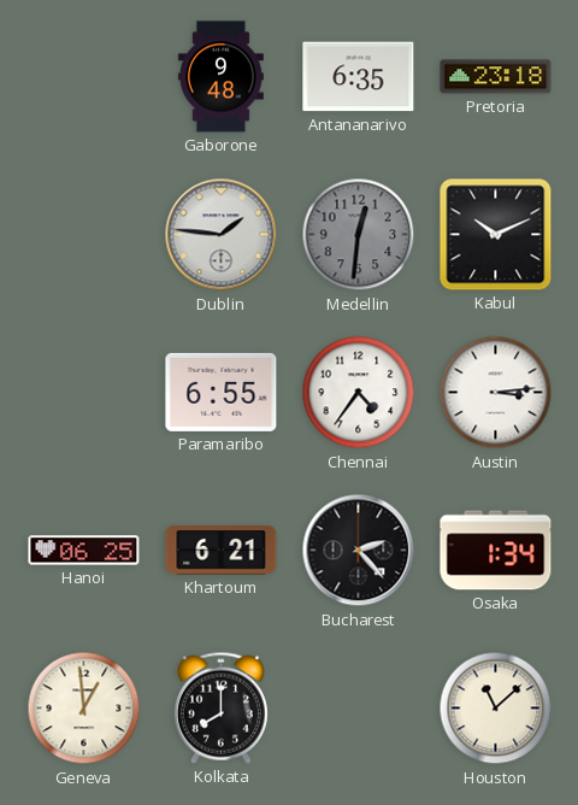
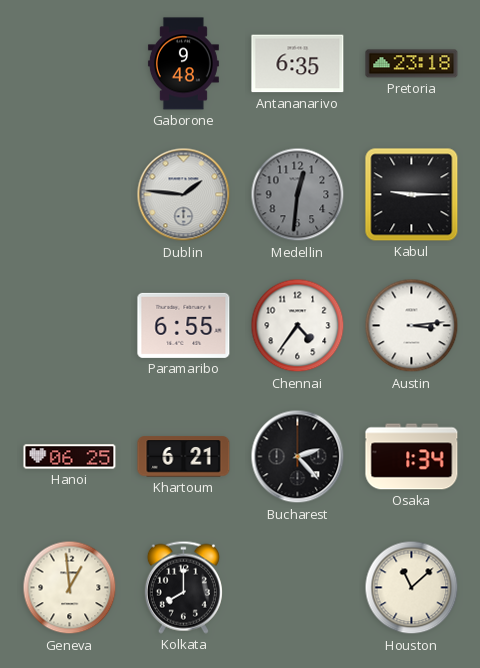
Kabul: 10:11 -> 9:15 (412, 195)
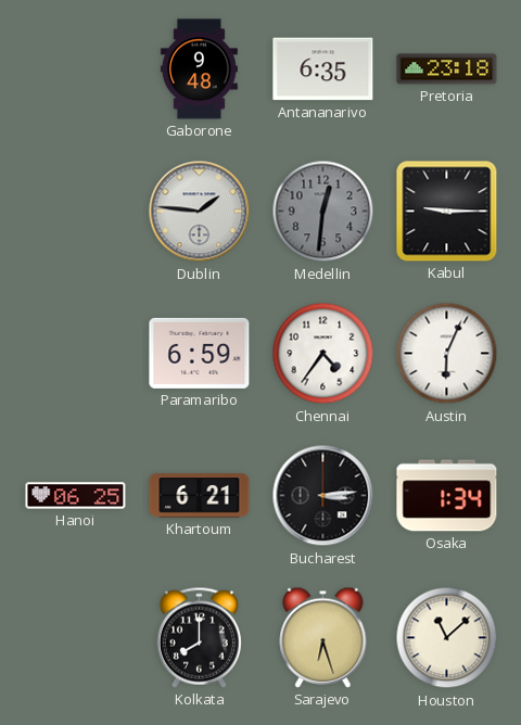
Paramaribo: 6:55 -> 6:59 (200, 353)
Austin: 3:14 -> 6:04 (447, 354)
Bucharest: 2:23 -> 3:14 (323, 496)
Geneva: 12:59 -> none (70, 588)
Sarajevo: none -> 6:27 (323, 637)
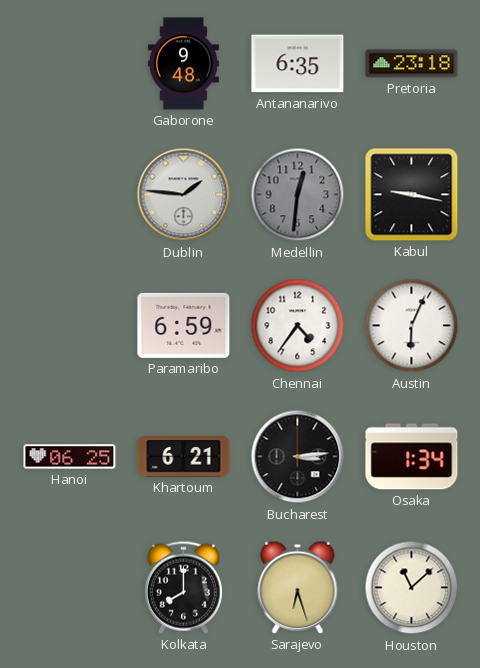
Kabul: 9:15 -> 9:17 (412, 195)
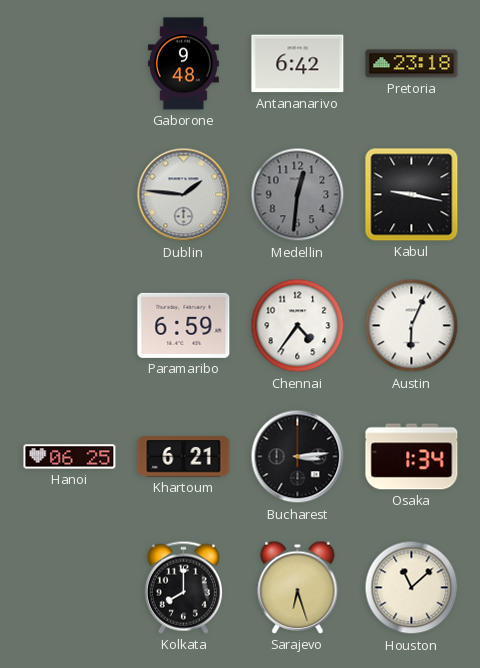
Antananarivo: 6:35 -> 6:42 (298, 64)
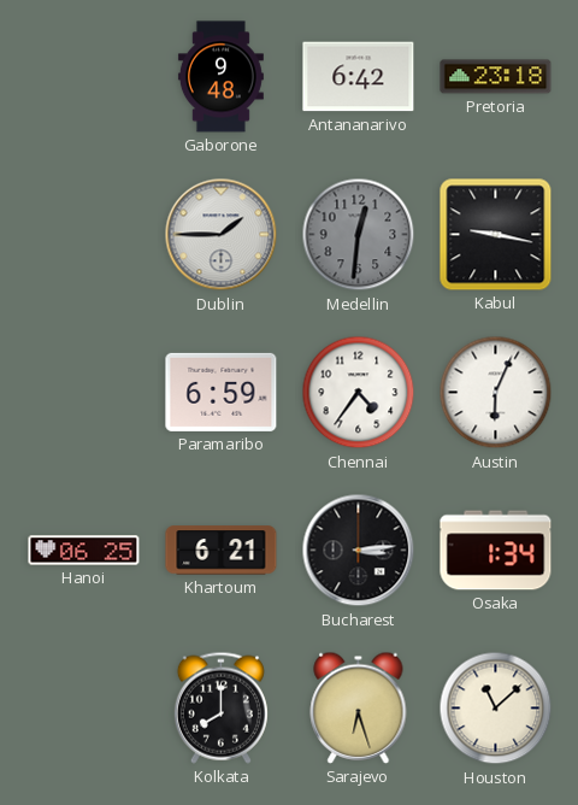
Dublin: 1:46 -> 1:45 (222, 235)
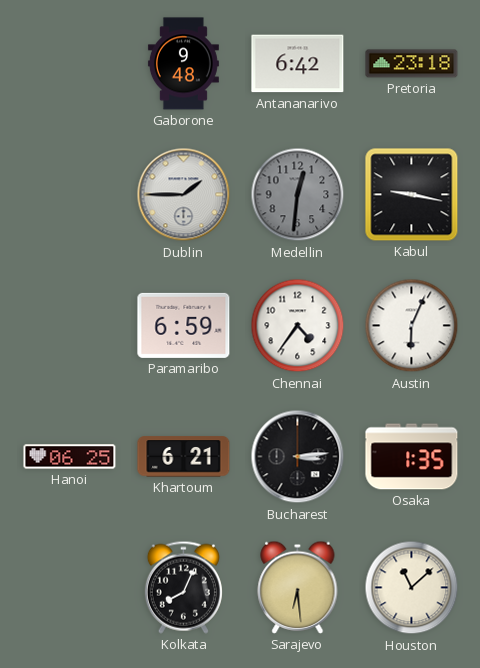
Osaka: 1:34 -> 1:35 (412, 457)
Kolkata: 8:00 -> 8:04 (183, 587)
Sarajevo: 6:27 -> 6:29 (298, 587)
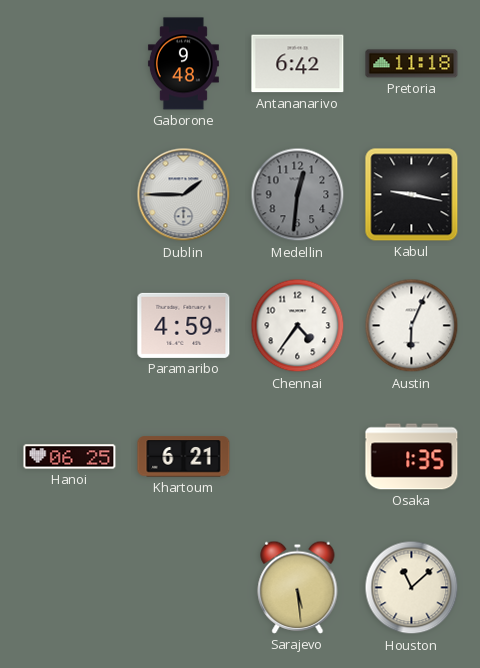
Pretoria: 23:18 -> 11:18 (412, 64)
Paramaribo: 6:59 -> 4:59 (184, 325)
Bucharest: 3:14 -> none (298, 457)
Kolkata: 8:04 -> none (183, 587)
Sarajevo: 6:29 -> 5:29 (298, 587)
